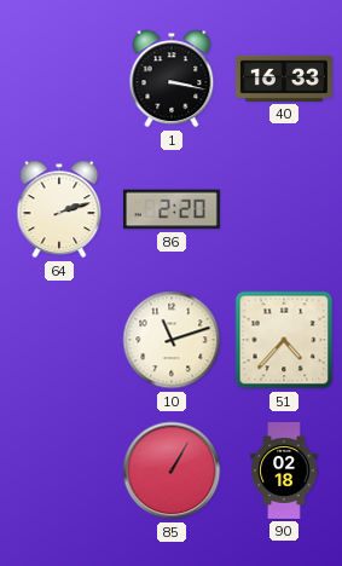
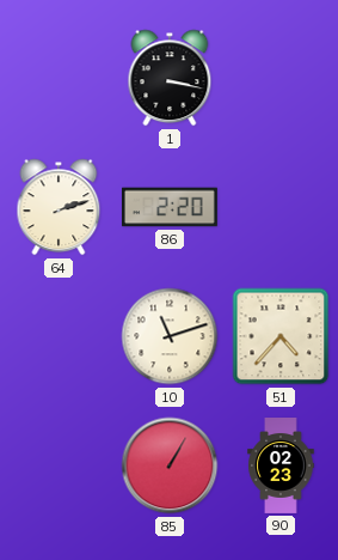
40: 16:33 -> none (284, 79)
90: 02:18 -> 02:23 (281, 467)
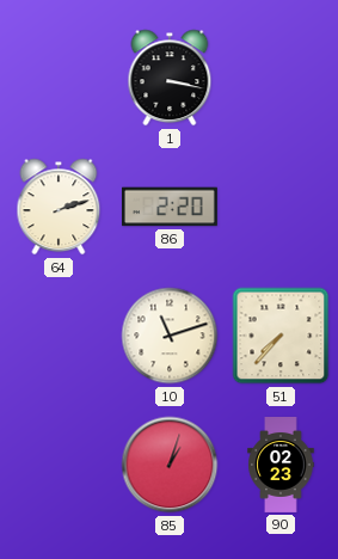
51: 4:37 -> 7:37 (281, 336)
85: 1:05 -> 1:03 (170, 465)
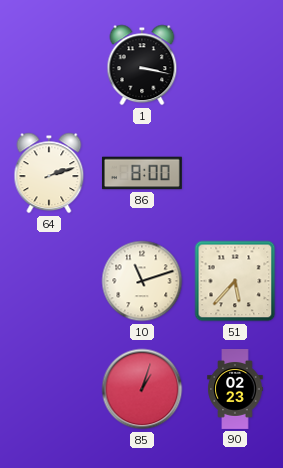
86: 2:20 -> 8:00 (142, 173)
51: 7:37 -> 5:37 (235, 281)
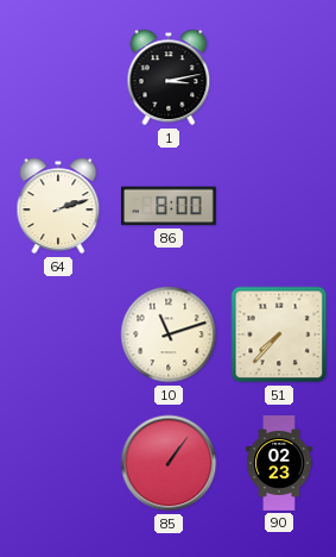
1: 3:17 -> 3:13 (169, 77)
51: 5:37 -> 7:37 (279, 334)
85: 1:03 -> 1:06 (169, 463)
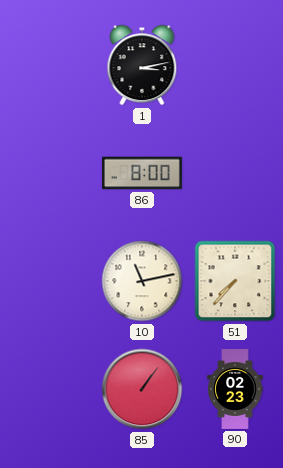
64: 2:12 -> none (58, 206)
10: 11:12 -> 11:13 (142, 281)
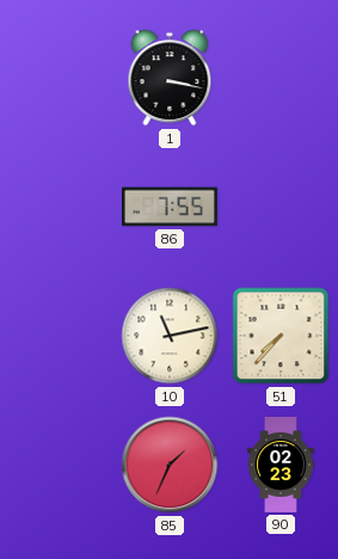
1: 3:13 -> 3:17 (170, 78)
86: 8:00 -> 7:55 (170, 207)
85: 1:06 -> 1:34 (170, 465)
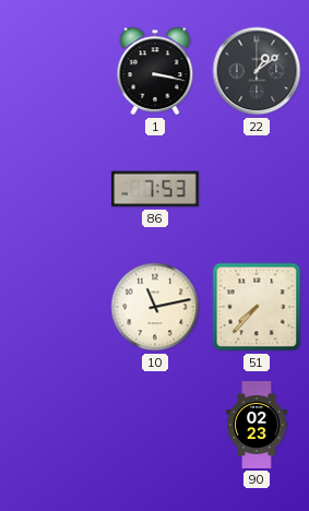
22: none -> 1:09 (257, 71)
86: 7:55 -> 7:53 (155, 189)
85: 1:34 -> none (170, 465)
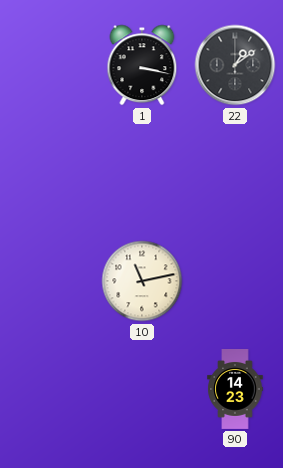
86: 7:53 -> none (155, 189)
51: 7:37 -> none (257, 307)
90: 02:23 -> 14:23 (235, 390)
